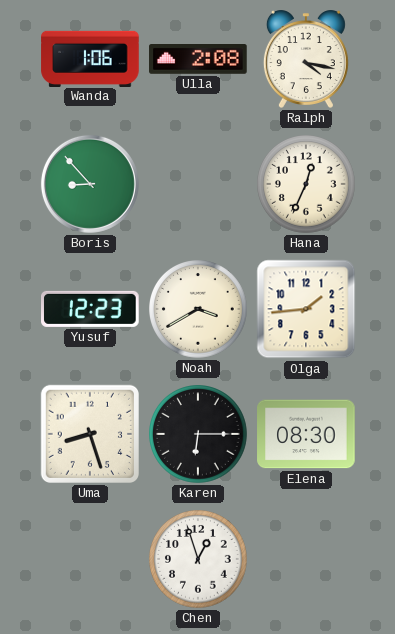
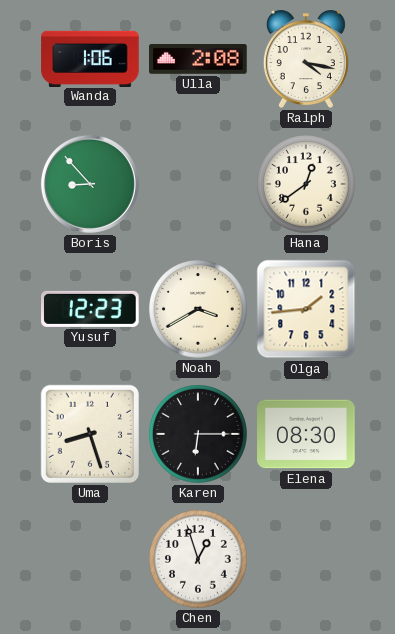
Hana: 12:34 -> 12:39 (307, 185)
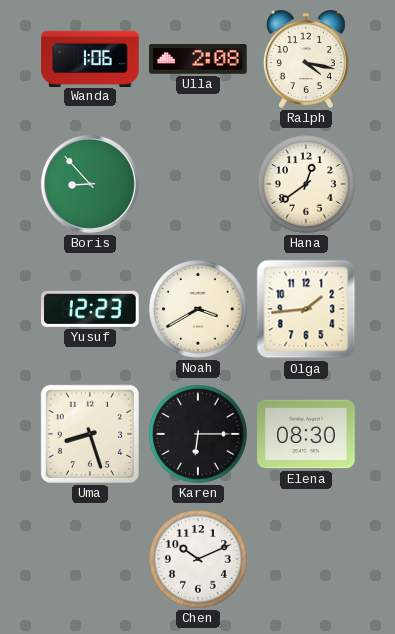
Chen: 12:57 -> 10:11 (199, 560)
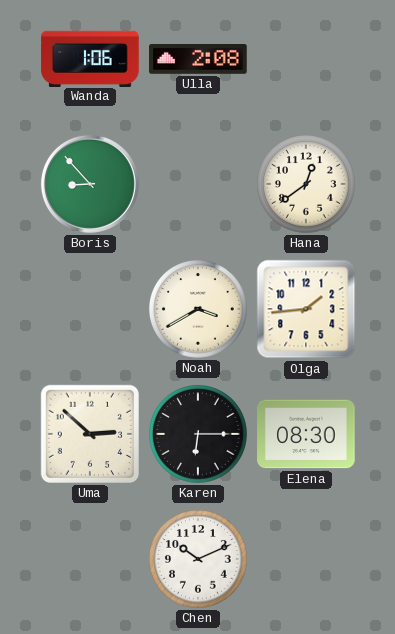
Ralph: 4:17 -> none (306, 59)
Yusuf: 12:23 -> none (90, 309)
Uma: 8:27 -> 2:52 (90, 434)
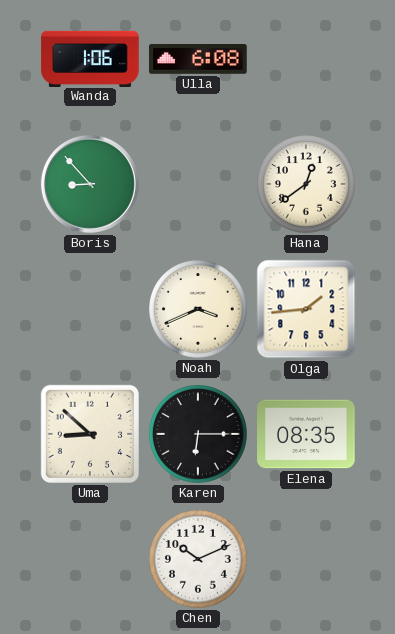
Ulla: 2:08 -> 6:08 (198, 60)
Noah: 3:40 -> 3:41 (199, 310)
Uma: 2:52 -> 8:52 (90, 434)
Elena: 08:30 -> 08:35 (306, 434)
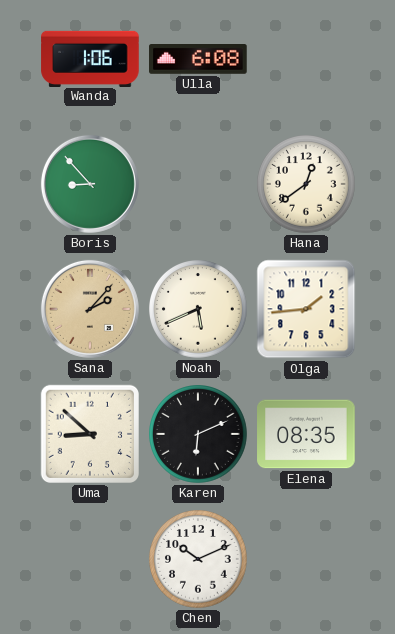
Sana: none -> 2:07 (90, 309)
Noah: 3:41 -> 5:41 (199, 310)
Karen: 6:15 -> 6:11 (199, 435)
